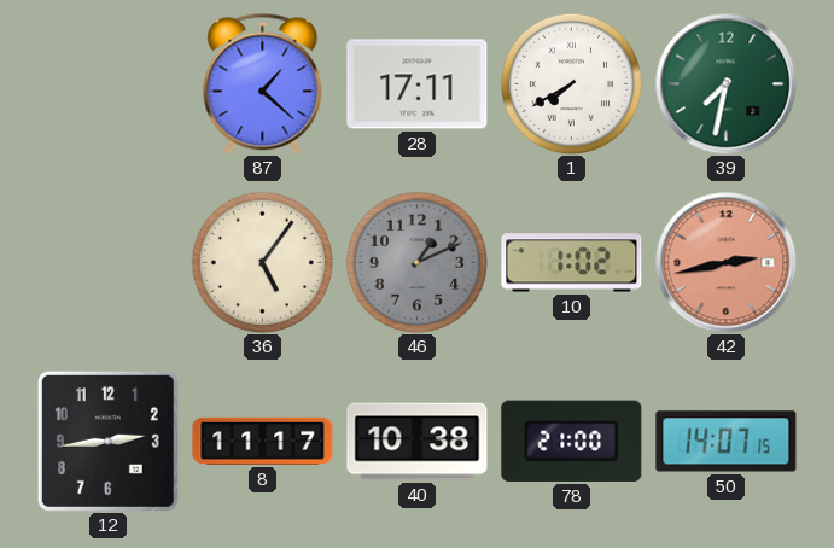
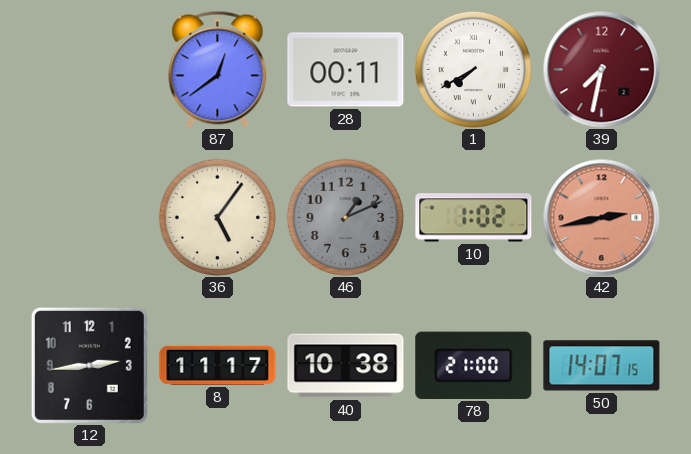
87: 1:22 -> 12:39 (218, 69)
28: 17:11 -> 00:11 (346, 70)
39 dial: green -> burgundy (601, 69)
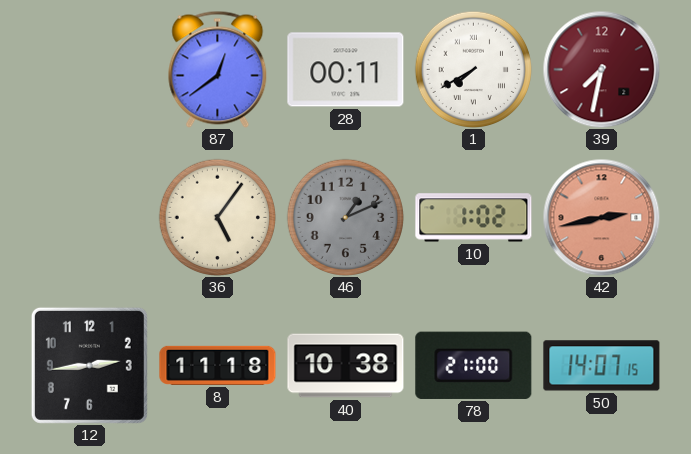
8: 11:17 -> 11:18 (218, 365)
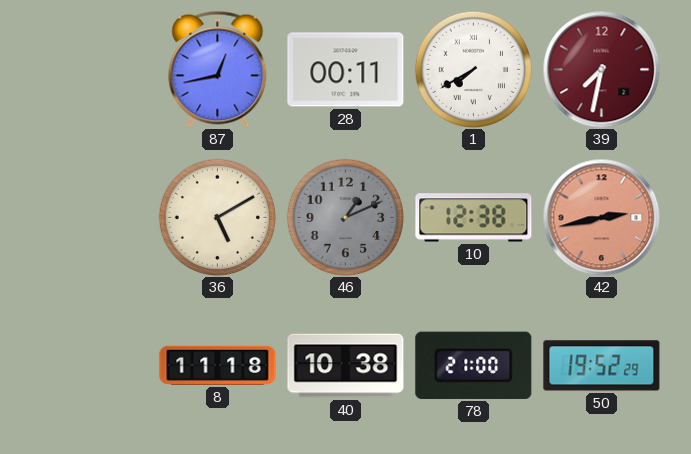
87: 12:39 -> 12:43 (218, 69)
36: 5:06 -> 5:10 (217, 217)
10: 1:02 -> 12:38 (474, 218)
12: 2:44 -> none (89, 365)
50: 14:07 -> 19:52 (602, 366)
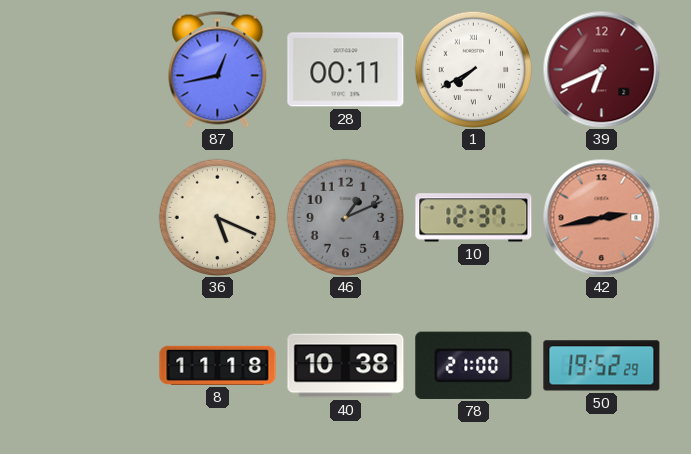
39: 7:32 -> 6:41 (601, 69)
36: 5:10 -> 5:19 (217, 217)
10: 12:38 -> 12:37 (474, 218)
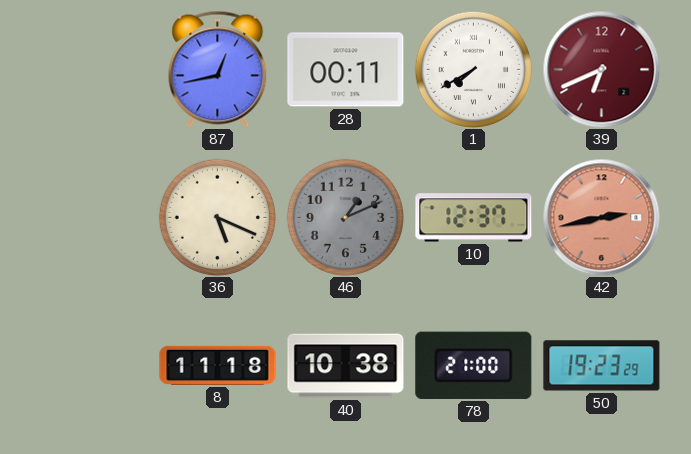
50: 19:52 -> 19:23 (602, 366)
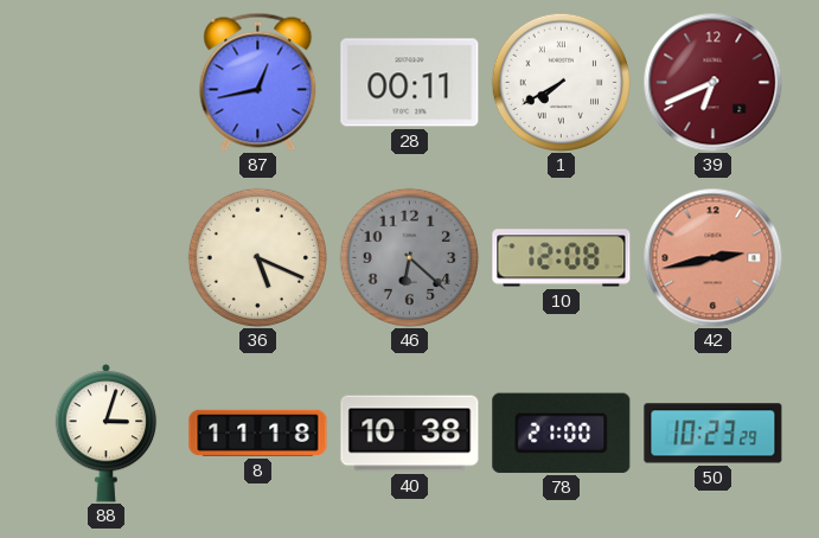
46: 1:11 -> 6:22 (409, 257)
10: 12:37 -> 12:08 (562, 258)
88: none -> 3:03 (107, 433)
50: 19:23 -> 10:23 (714, 434)
